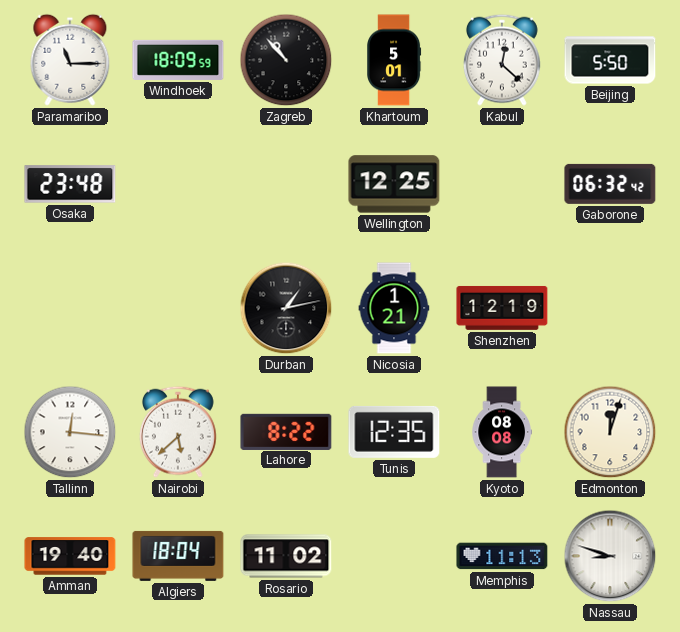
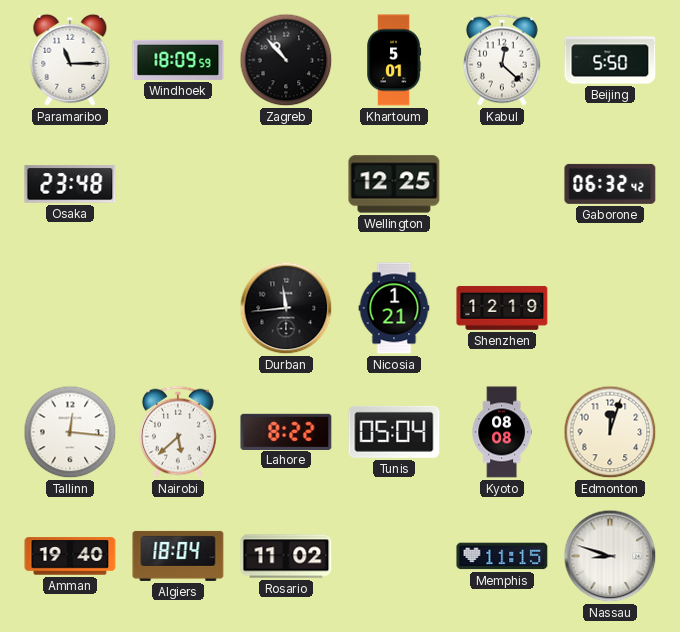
Durban: 1:13 -> 11:44 (286, 308)
Tunis: 12:35 -> 05:04 (394, 432)
Memphis: 11:13 -> 11:15 (502, 556)
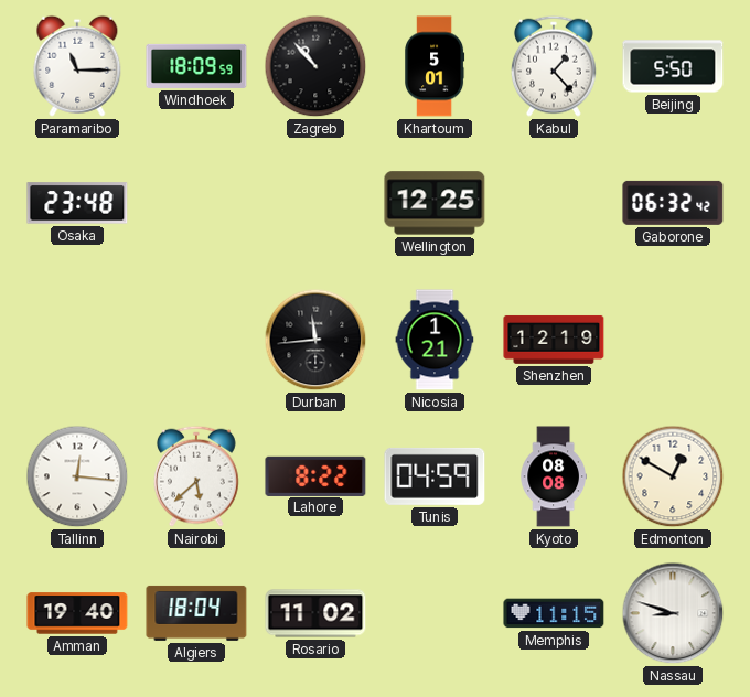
Kabul: 12:22 -> 1:23 (555, 66)
Tunis: 05:04 -> 04:59 (435, 476)
Edmonton: 12:03 -> 12:50 (673, 476)
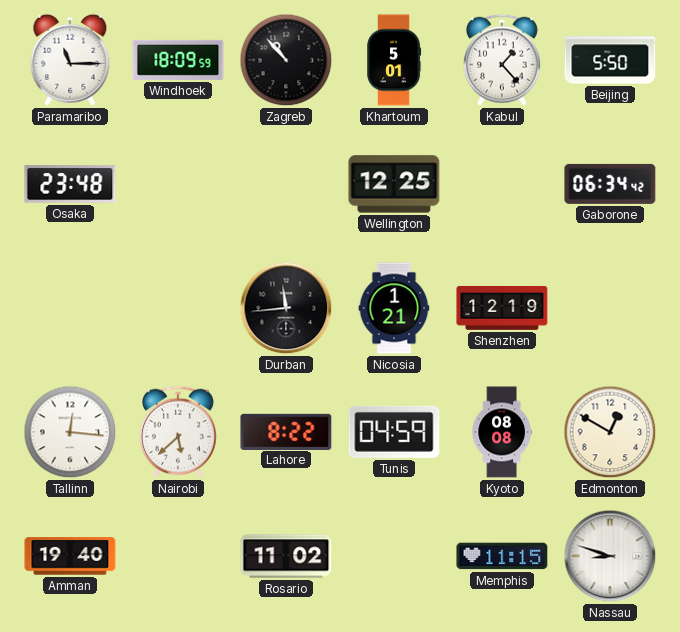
Gaborone: 06:32 -> 06:34 (610, 184)
Algiers: 18:04 -> none (196, 613)
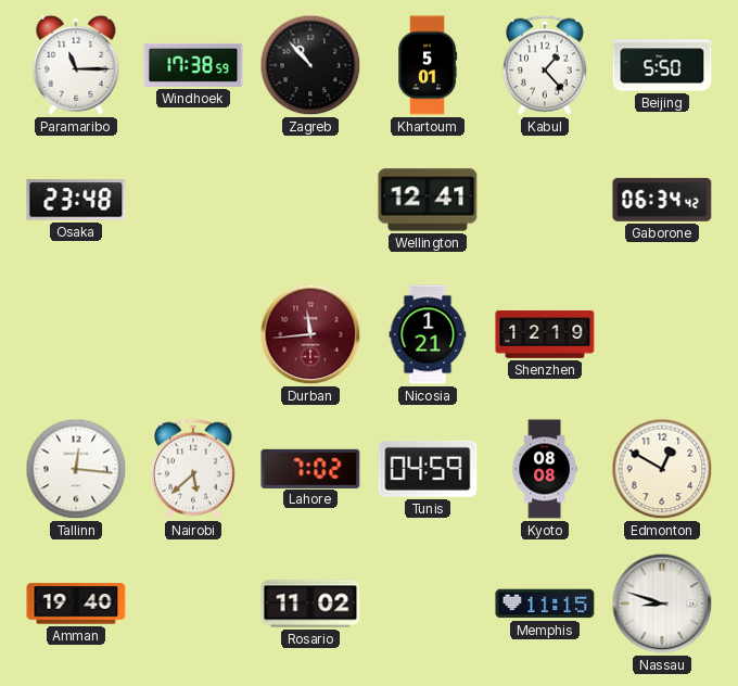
Windhoek: 18:09 -> 17:38 (193, 65)
Wellington: 12:25 -> 12:41 (428, 200)
Durban dial: black -> burgundy (310, 334)
Lahore: 8:22 -> 7:02 (310, 468)
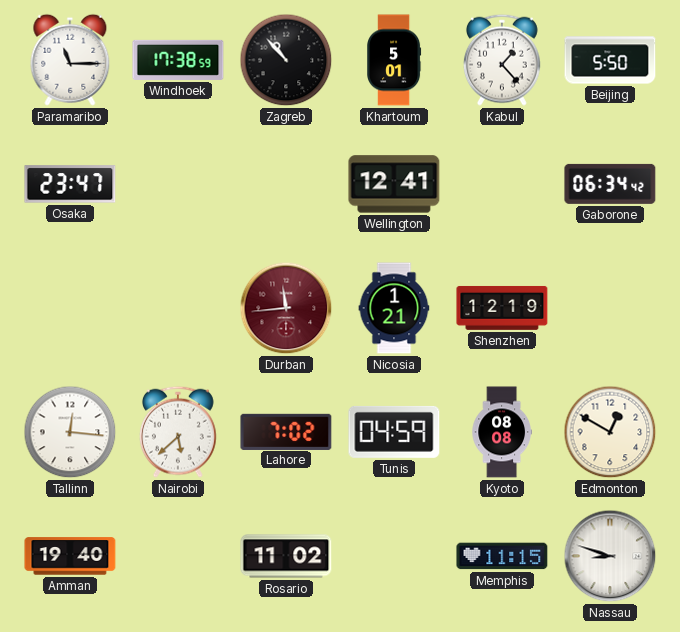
Osaka: 23:48 -> 23:47 (70, 184)
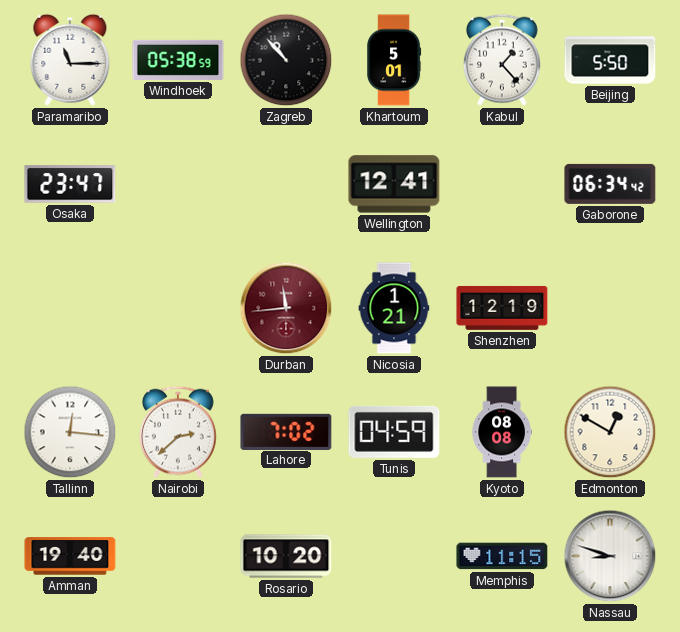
Windhoek: 17:38 -> 05:38 (178, 60)
Nairobi: 5:38 -> 2:38 (179, 432)
Rosario: 11:02 -> 10:20 (286, 556)
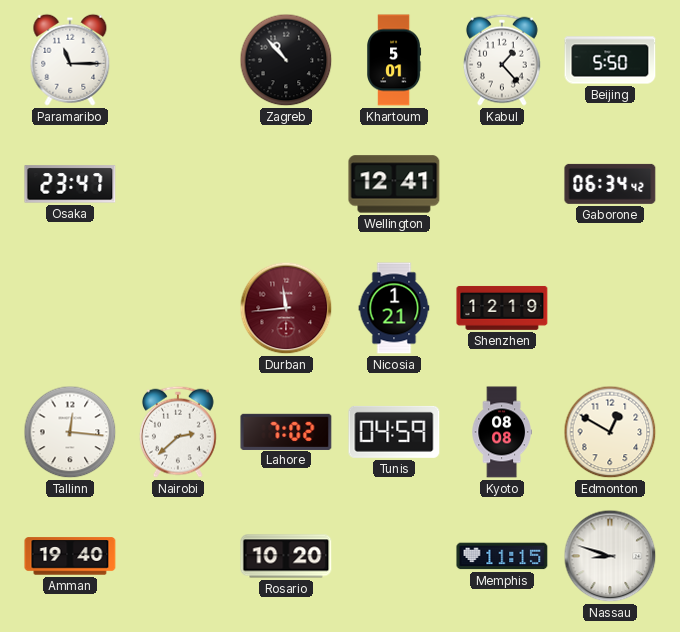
Windhoek: 05:38 -> none (178, 60)
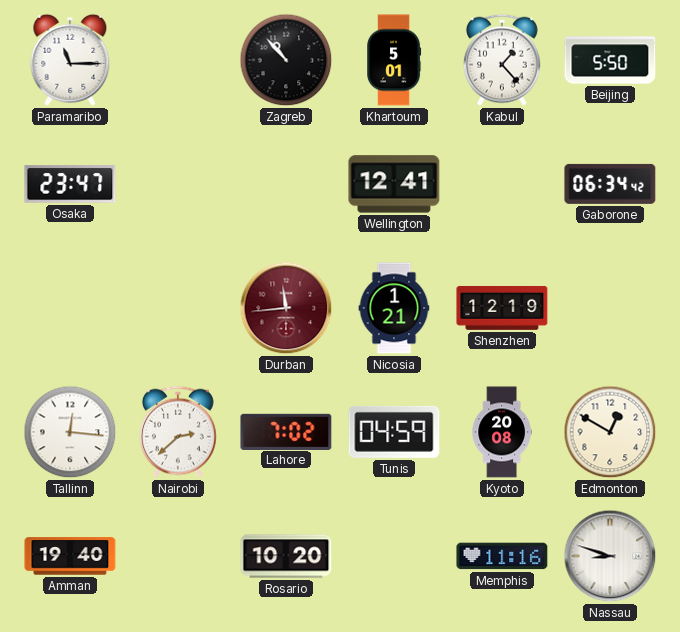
Kyoto: 08:08 -> 20:08 (502, 432)
Memphis: 11:15 -> 11:16 (502, 556)
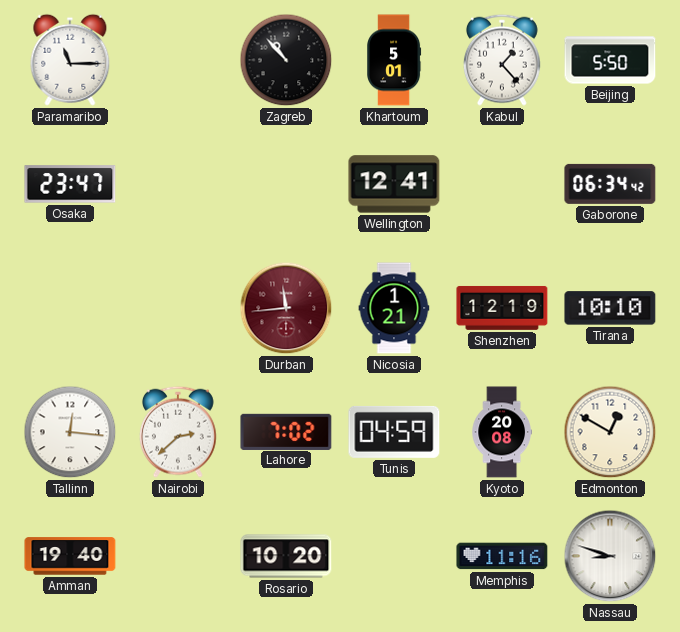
Tirana: none -> 10:10 (610, 308)
